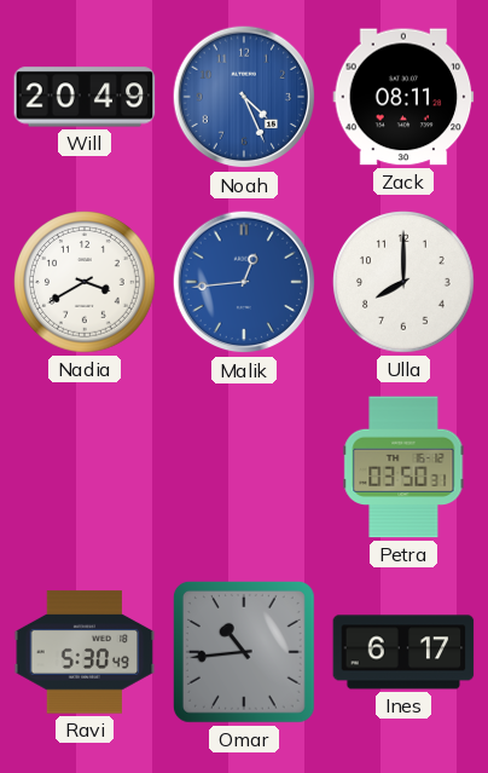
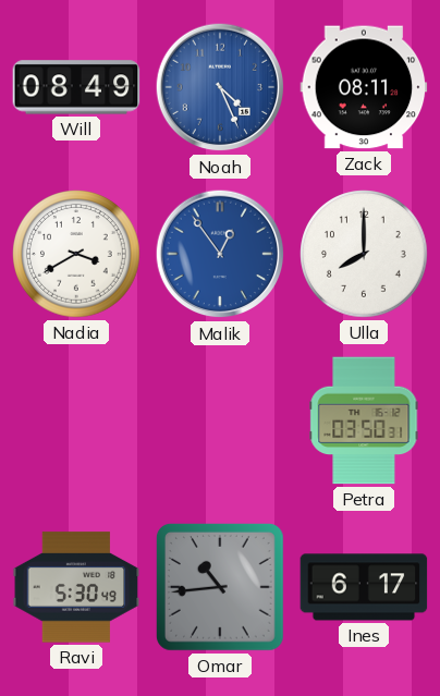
Will: 20:49 -> 08:49 (76, 87)
Malik: 12:44 -> 12:54 (220, 254)
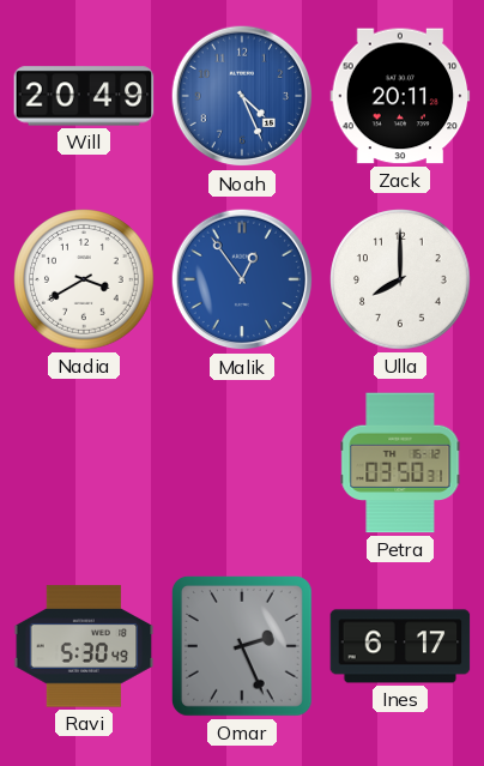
Will: 08:49 -> 20:49 (84, 96)
Zack: 08:11 -> 20:11 (400, 96)
Omar: 10:44 -> 2:26 (242, 646)
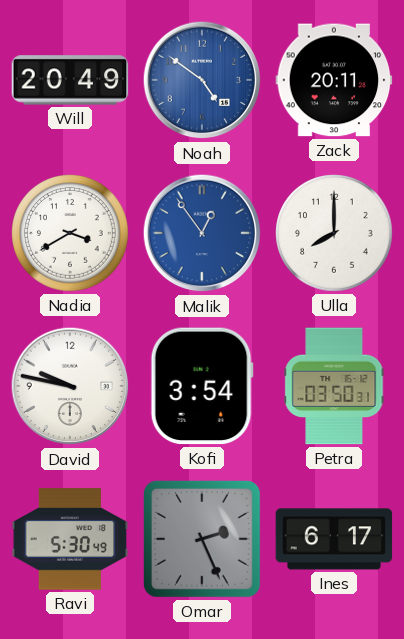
Noah: 4:26 -> 4:51 (202, 80)
David: none -> 9:47 (70, 386)
Kofi: none -> 3:54 (202, 386)
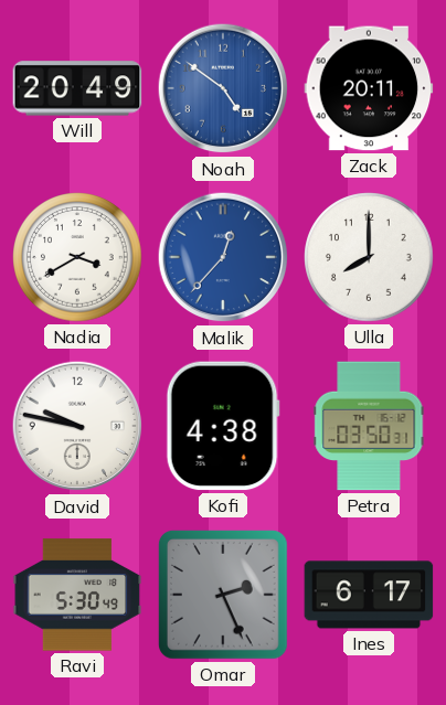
Malik: 12:54 -> 12:37 (223, 257)
Kofi: 3:54 -> 4:38 (223, 426)
